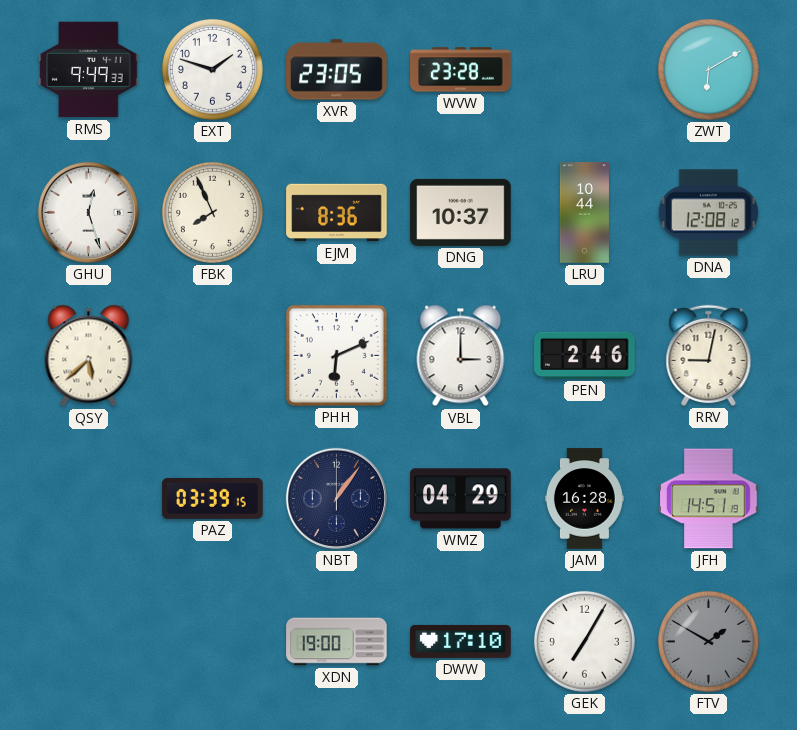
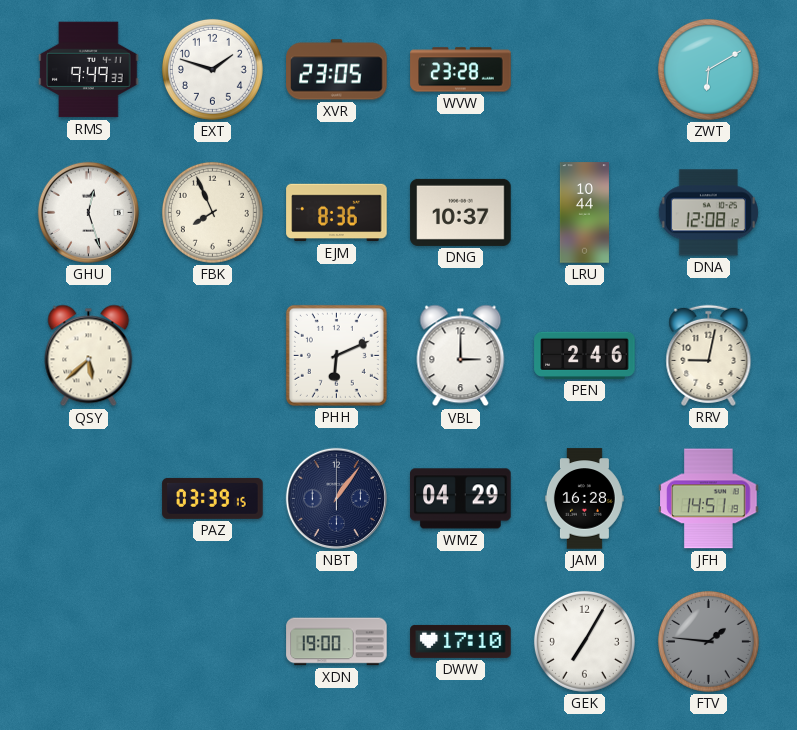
FTV: 1:50 -> 1:46 (708, 641)
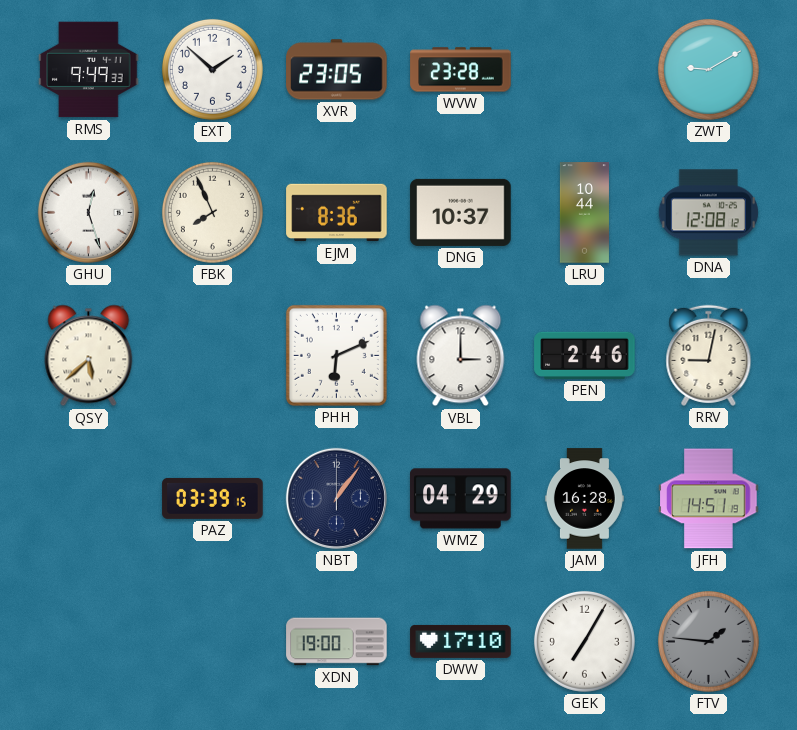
EXT: 1:48 -> 1:52 (212, 69)
ZWT: 6:10 -> 9:10 (708, 69)
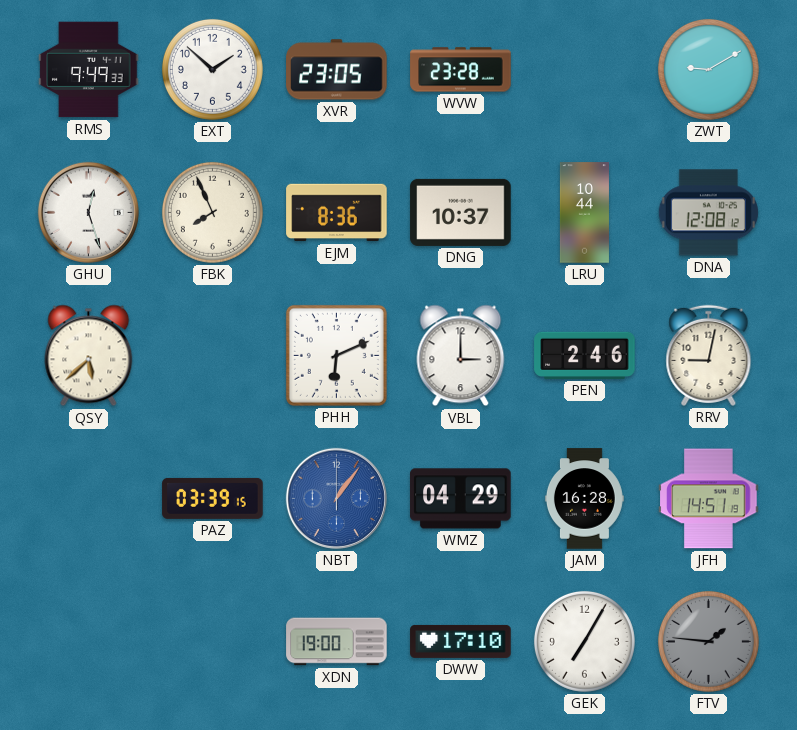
NBT dial: navy -> blue (336, 498)
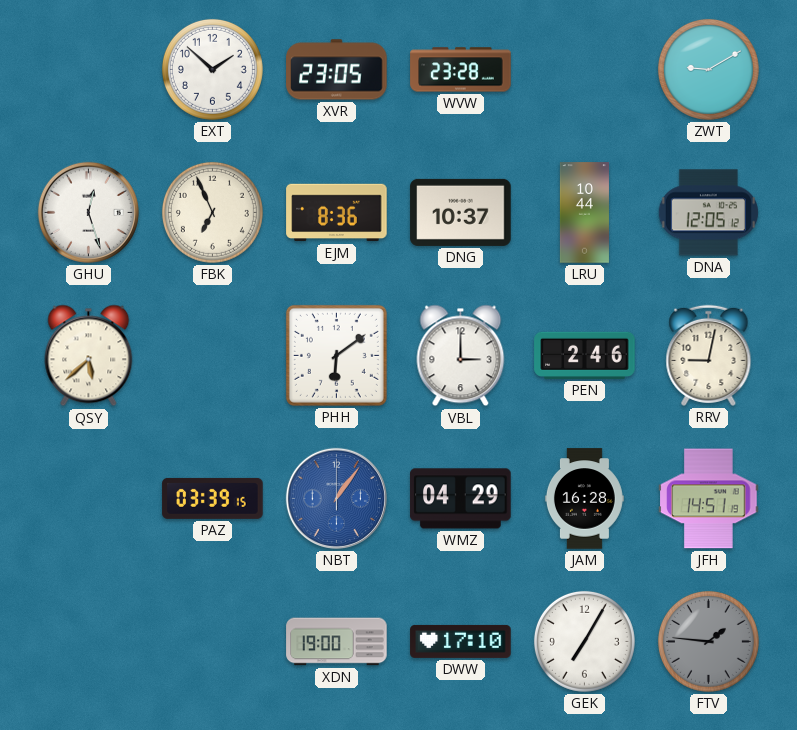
RMS: 9:49 -> none (89, 70)
FBK: 7:56 -> 6:56 (212, 212)
DNA: 12:08 -> 12:05 (708, 213)
PHH: 6:11 -> 6:09 (336, 355)
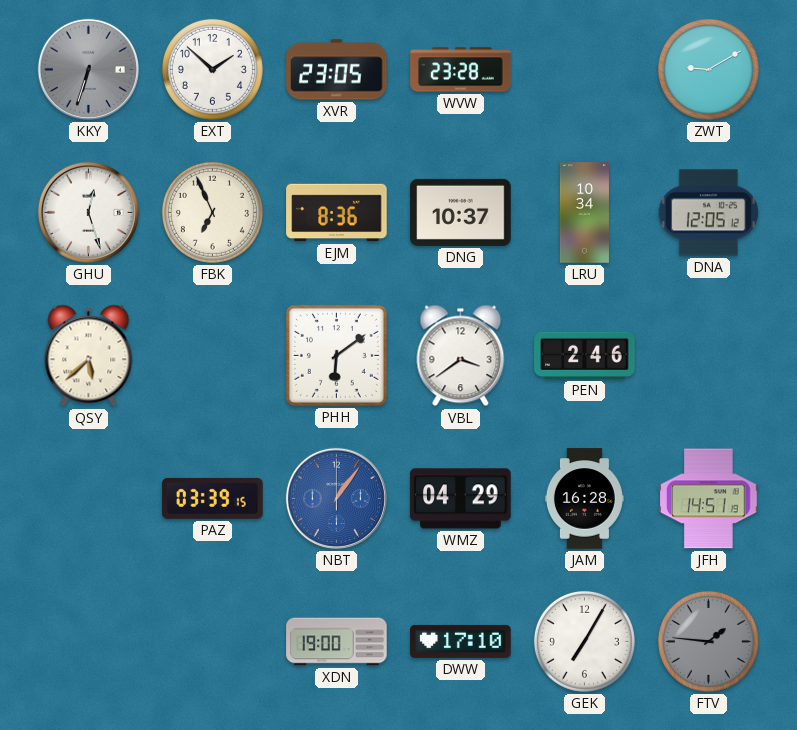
KKY: none -> 6:33 (88, 69)
LRU: 10:44 -> 10:34 (584, 213)
VBL: 3:00 -> 3:39 (461, 356)
RRV: 9:02 -> none (709, 355)
